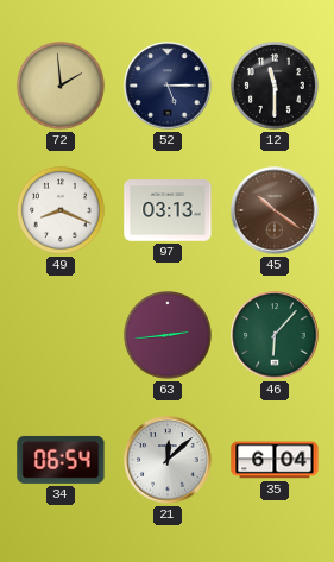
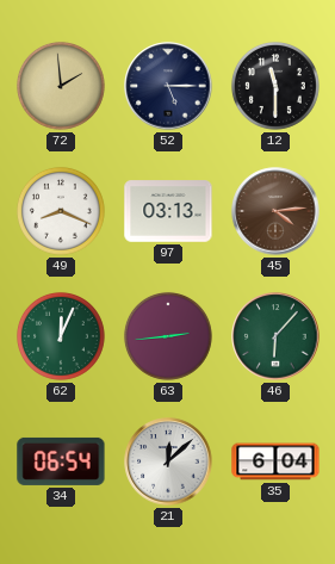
45: 10:21 -> 4:14 (275, 211)
62: none -> 12:04 (61, 336)
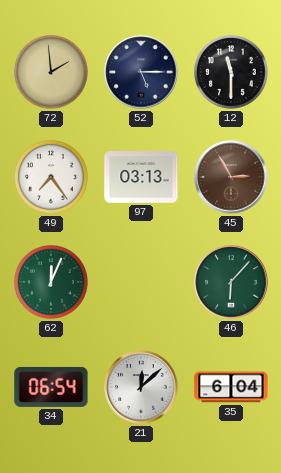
49: 8:19 -> 7:24 (51, 177)
45: 4:14 -> 2:55 (231, 177)
63: 2:44 -> none (168, 336)
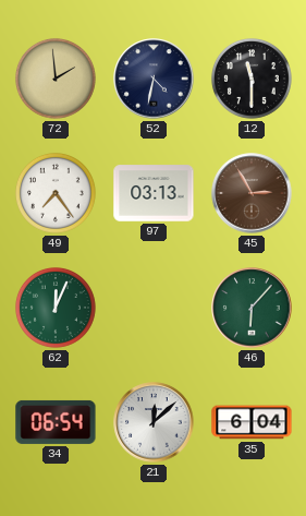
52: 5:15 -> 4:32 (154, 79)
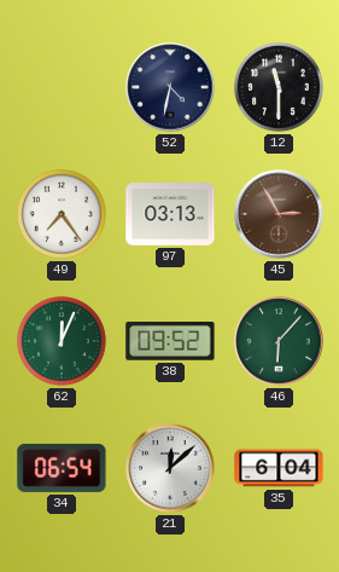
72: 1:59 -> none (56, 79)
38: none -> 09:52 (170, 342)
